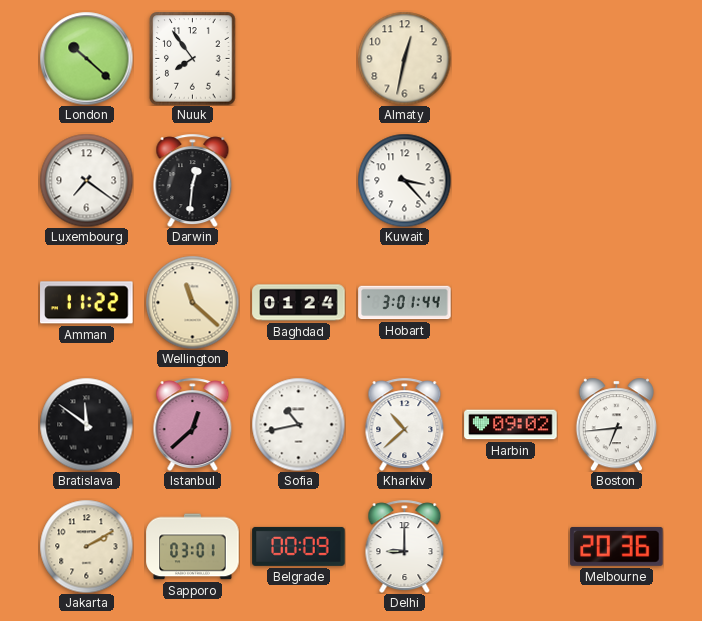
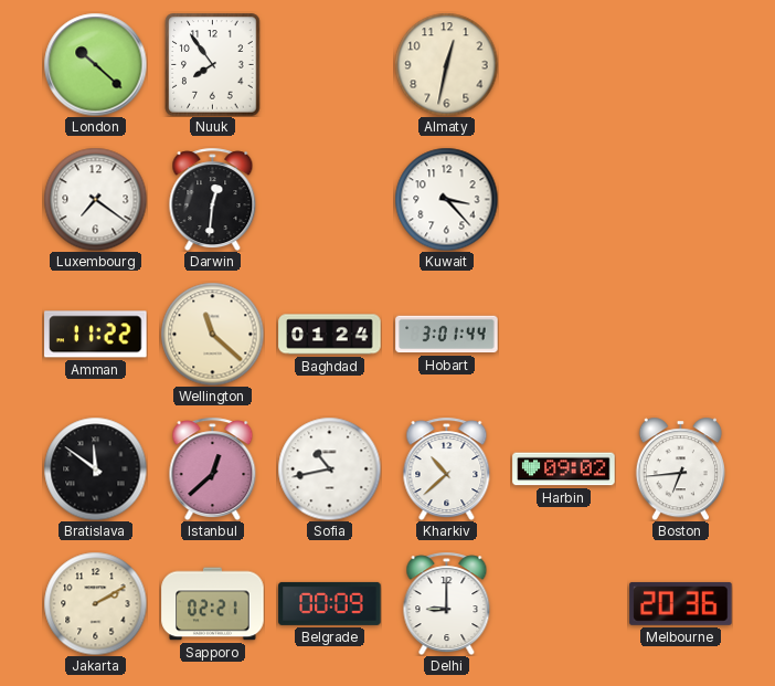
Sapporo: 03:01 -> 02:21 (213, 604)
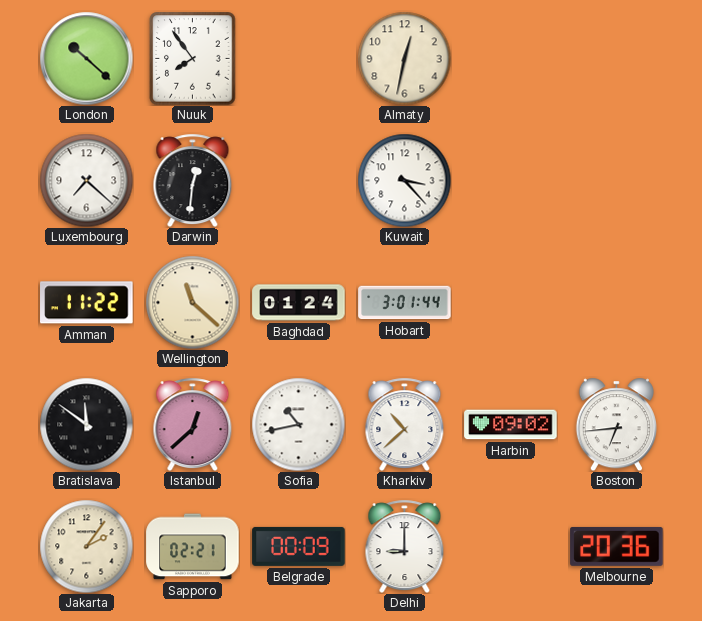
Luxembourg: 7:21 -> 7:22 (86, 180)
Jakarta: 2:10 -> 2:06 (86, 546)
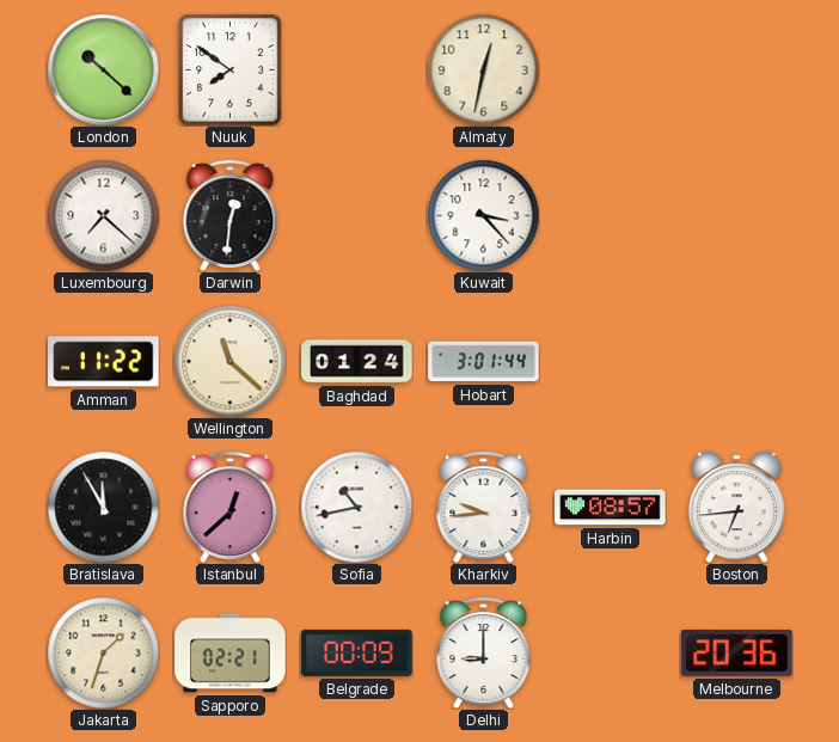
Nuuk: 7:54 -> 7:51 (231, 70)
Bratislava: 11:51 -> 11:55 (103, 507)
Kharkiv: 10:38 -> 9:44 (484, 507)
Harbin: 09:02 -> 08:57 (611, 508)
Jakarta: 2:06 -> 1:33 (103, 652)
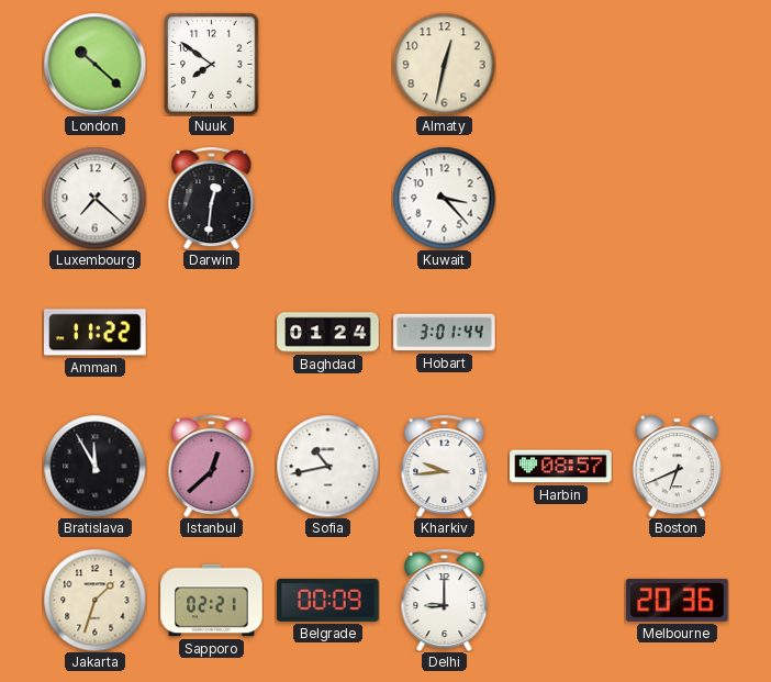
Wellington: 11:22 -> none (229, 361)
Boston: 6:44 -> 6:41 (677, 466)
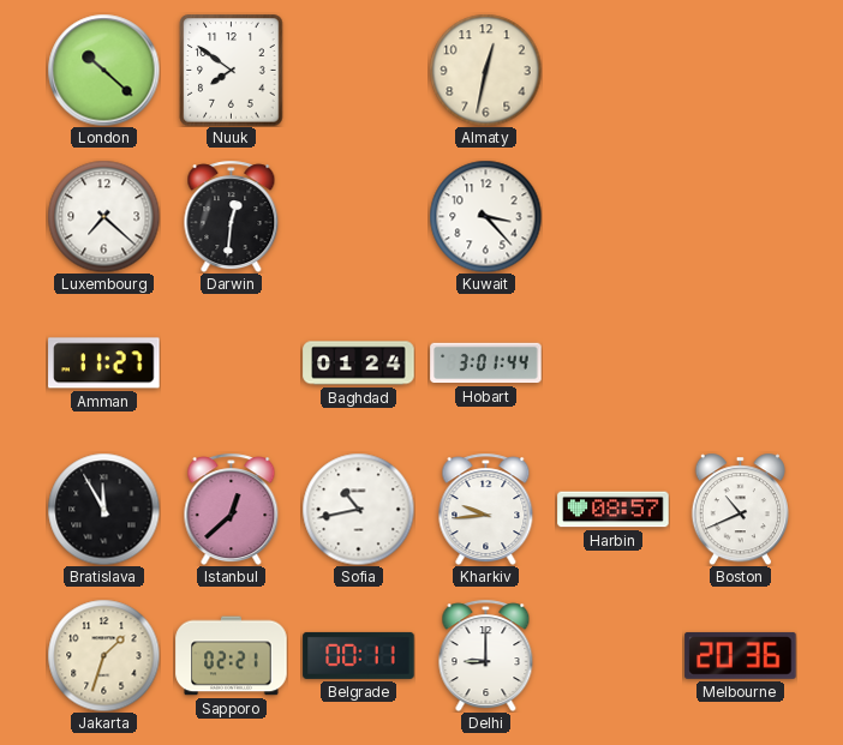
Amman: 11:22 -> 11:27 (104, 364)
Boston: 6:41 -> 10:41 (740, 509)
Belgrade: 00:09 -> 00:11 (359, 655)
